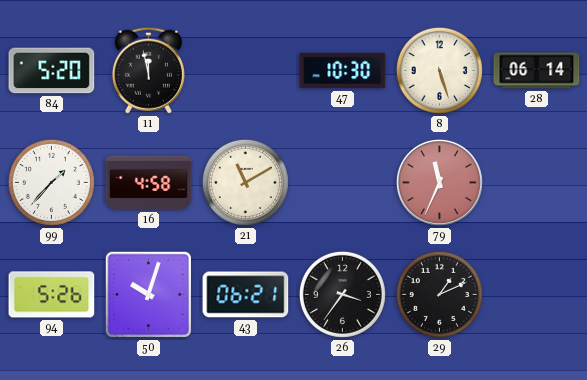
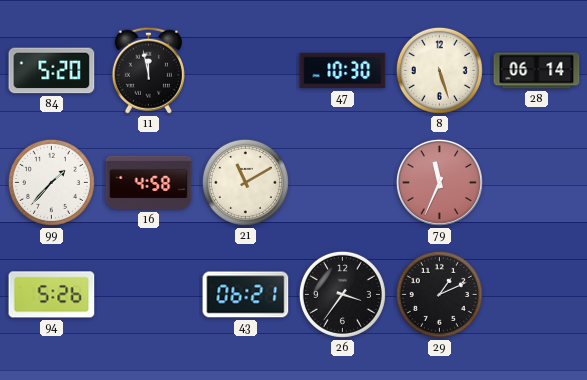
50: 10:03 -> none (148, 294)
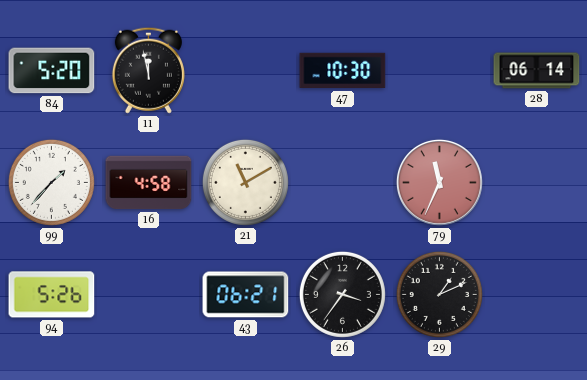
8: 5:27 -> none (439, 70)
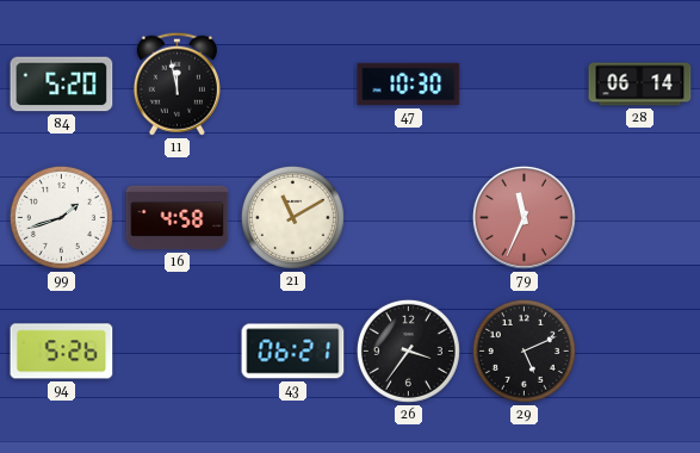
99: 1:37 -> 1:42 (61, 217)
29: 1:11 -> 5:11 (524, 350)
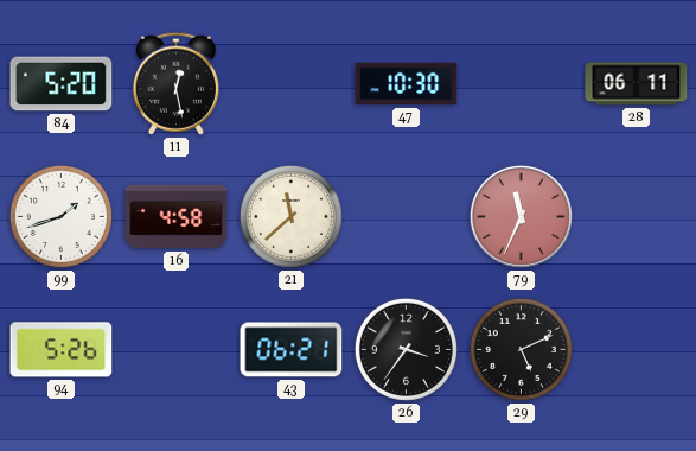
11: 11:58 -> 12:28 (175, 83)
28: 06:14 -> 06:11 (637, 84)
21: 11:10 -> 11:38 (290, 216)
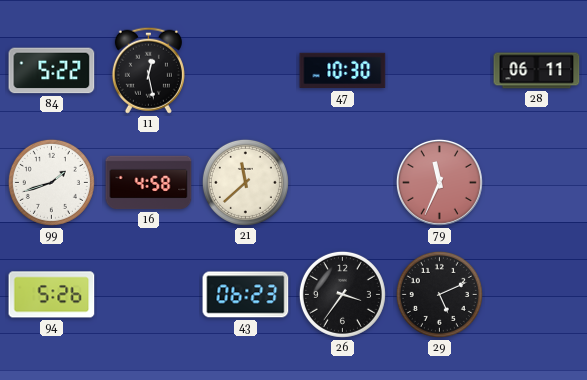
84: 5:20 -> 5:22 (52, 71)
43: 06:21 -> 06:23 (246, 295)
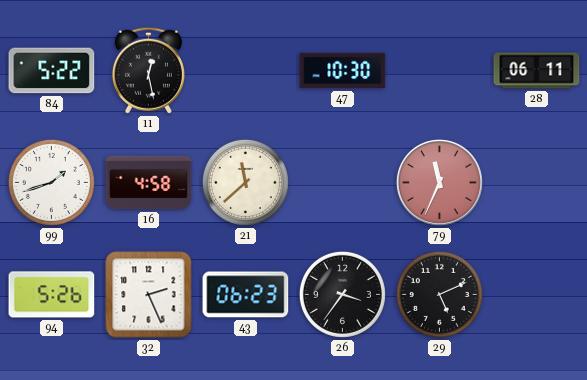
32: none -> 2:26 (149, 295)
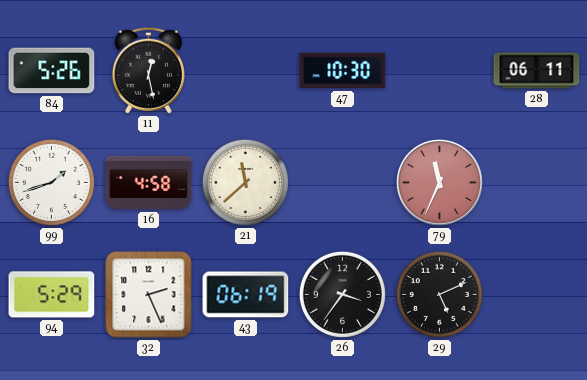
84: 5:22 -> 5:26 (52, 71)
94: 5:26 -> 5:29 (52, 295)
43: 06:23 -> 06:19 (246, 295)
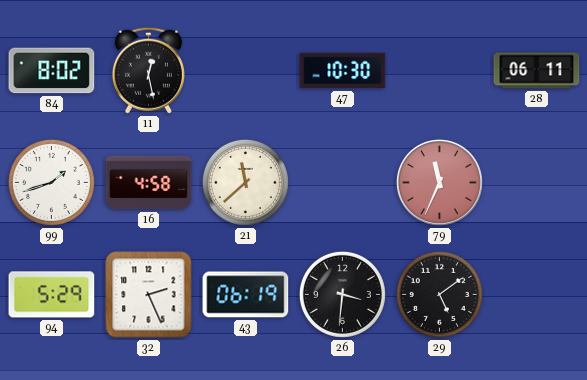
84: 5:26 -> 8:02 (52, 71)
26: 3:36 -> 3:31 (342, 294)
29: 5:11 -> 5:09 (439, 294)
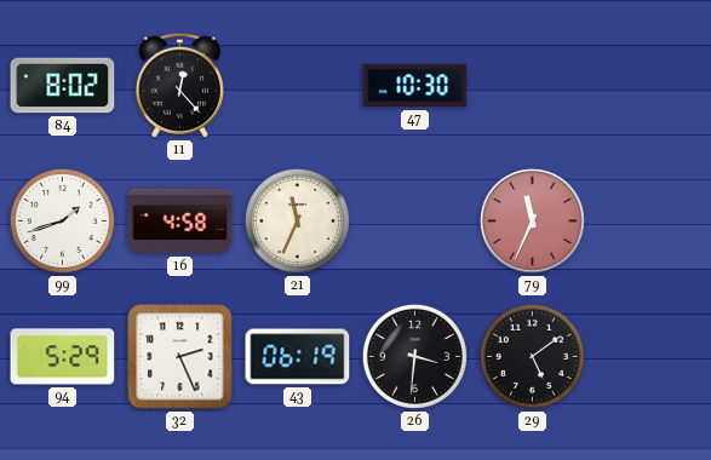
11: 12:28 -> 12:23 (179, 85)
28: 06:11 -> none (537, 71)
21: 11:38 -> 11:34 (297, 220)
